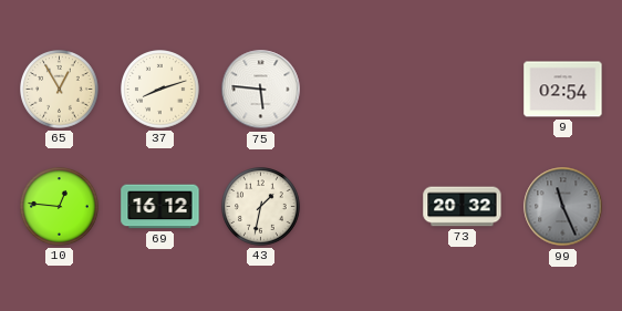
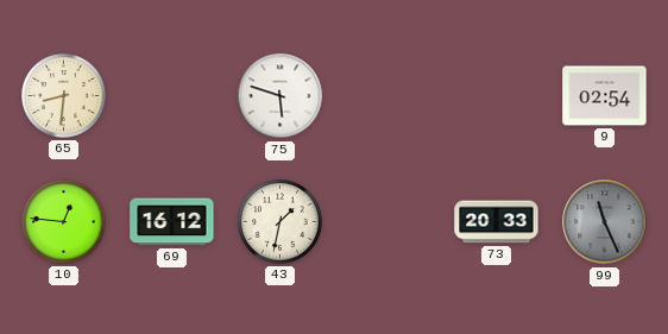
65: 12:55 -> 8:31 (64, 96)
37: 8:12 -> none (160, 90)
75: 5:46 -> 5:48 (281, 96)
73: 20:32 -> 20:33 (497, 222)
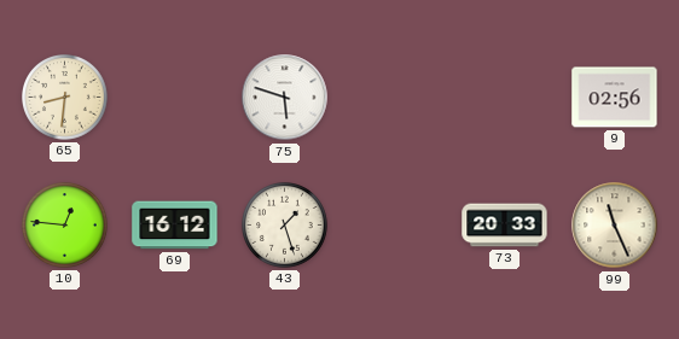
9: 02:54 -> 02:56 (615, 98)
43: 1:32 -> 1:27 (285, 226)
99 dial: grey -> cream (615, 226)
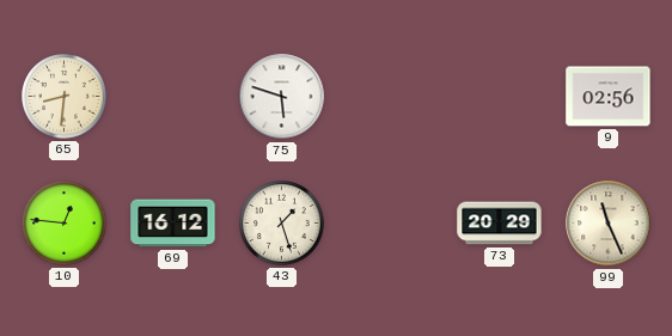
73: 20:33 -> 20:29 (500, 224)
